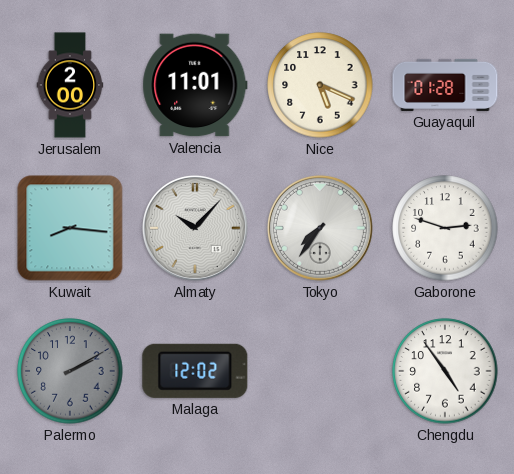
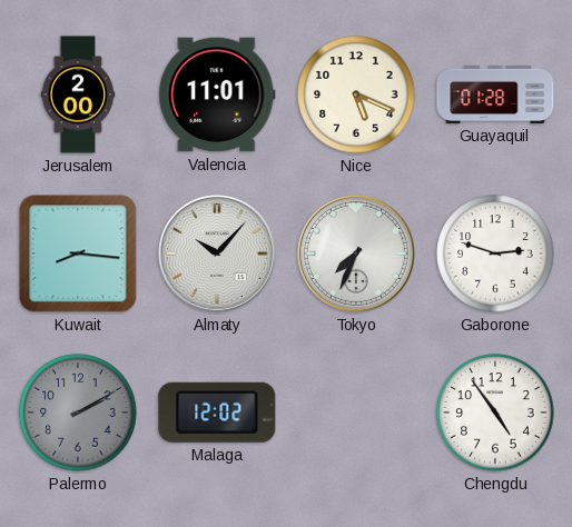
Tokyo: 7:36 -> 7:34 (356, 253)
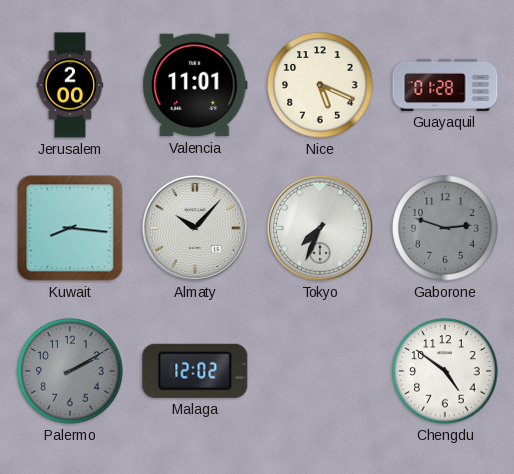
Gaborone dial: white -> grey (445, 228)
Chengdu: 4:54 -> 4:51 (445, 371)
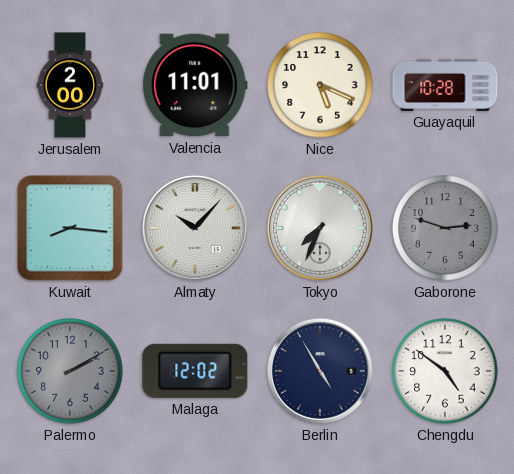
Guayaquil: 01:28 -> 10:28 (445, 85)
Berlin: none -> 4:55 (320, 371)
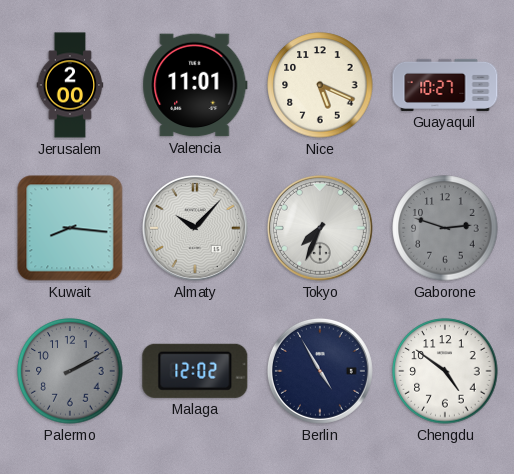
Guayaquil: 10:28 -> 10:27 (445, 85)
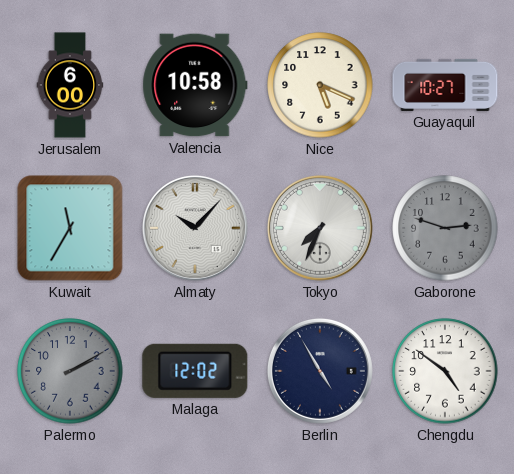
Jerusalem: 2:00 -> 6:00 (70, 85)
Valencia: 11:01 -> 10:58 (195, 85)
Kuwait: 8:16 -> 11:35 (70, 228)
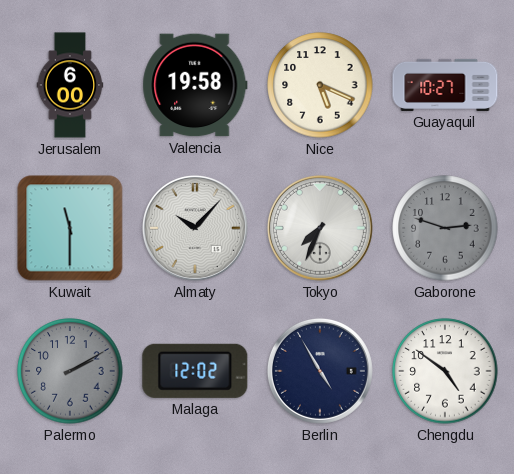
Valencia: 10:58 -> 19:58 (195, 85)
Kuwait: 11:35 -> 11:30 (70, 228)
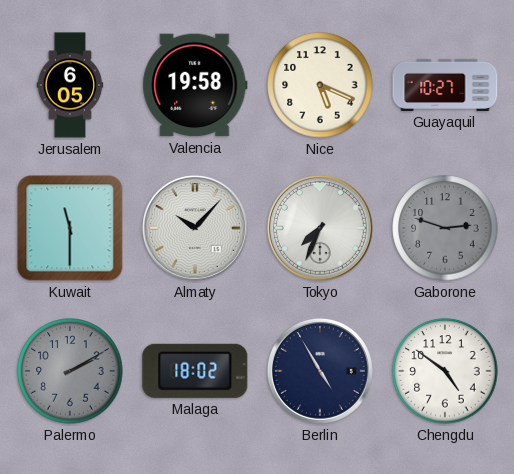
Jerusalem: 6:00 -> 6:05 (70, 85)
Malaga: 12:02 -> 18:02 (195, 371)
